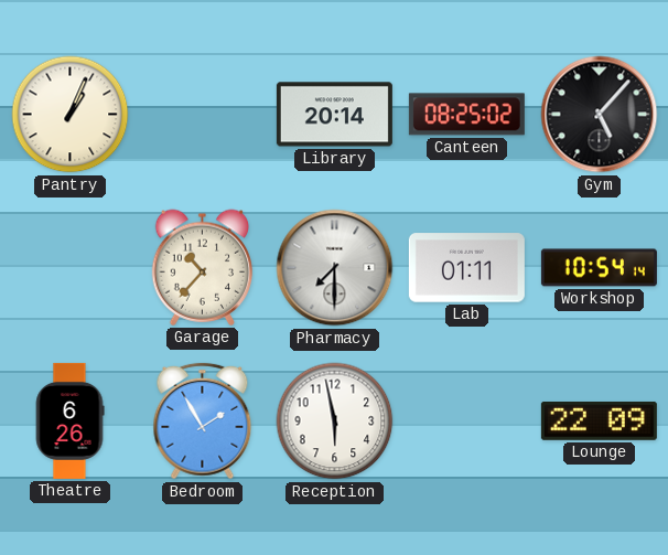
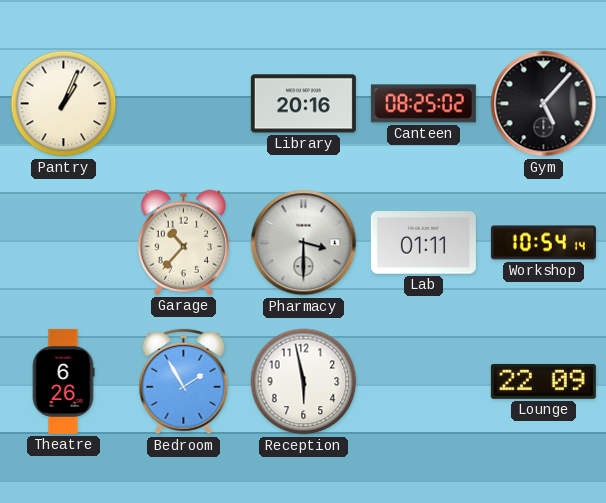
Library: 20:14 -> 20:16 (303, 104)
Pharmacy: 7:30 -> 3:30 (304, 243)
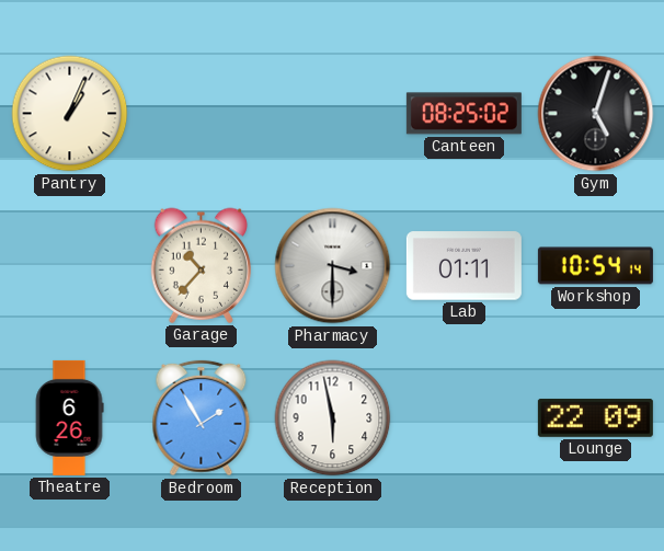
Library: 20:16 -> none (303, 104)
Gym: 5:07 -> 5:03 (596, 114)
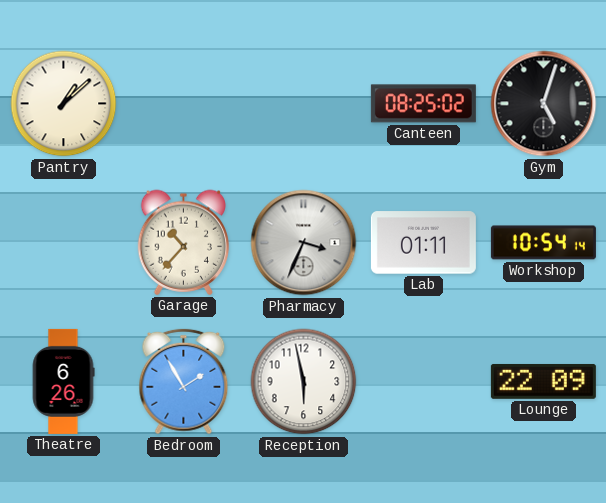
Pantry: 1:04 -> 1:08 (64, 104)
Pharmacy: 3:30 -> 3:34 (304, 243)
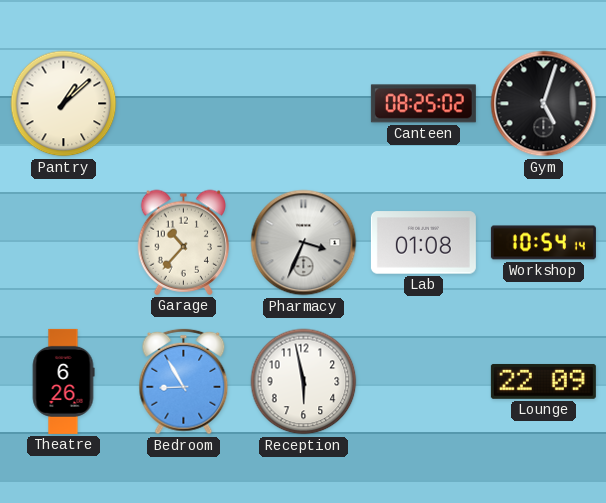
Lab: 01:11 -> 01:08 (423, 243)
Bedroom: 1:55 -> 8:55 (184, 382)
